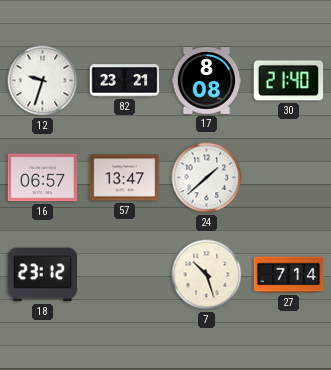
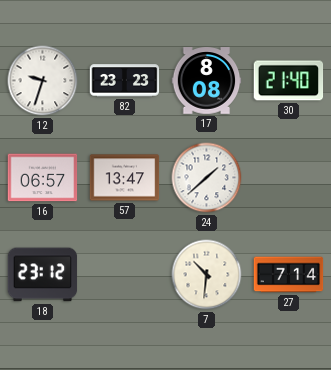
82: 23:21 -> 23:23 (125, 81)
7: 10:27 -> 10:31 (207, 275)
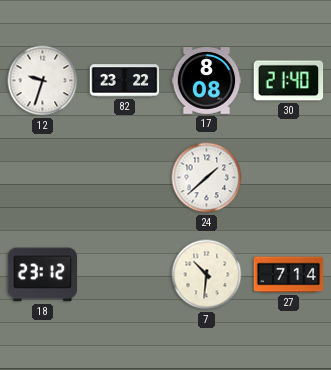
82: 23:23 -> 23:22 (125, 81)
16: 06:57 -> none (43, 178)
57: 13:47 -> none (125, 178)
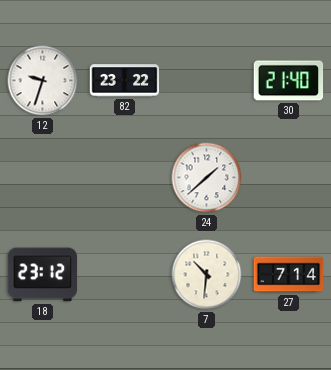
17: 8:08 -> none (207, 81)
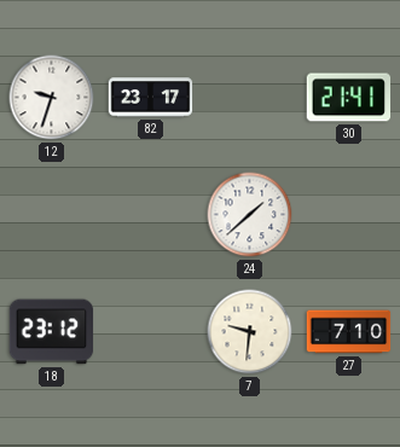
82: 23:22 -> 23:17 (151, 98)
30: 21:40 -> 21:41 (349, 98)
7: 10:31 -> 9:31 (250, 332)
27: 7:14 -> 7:10 (349, 332)
